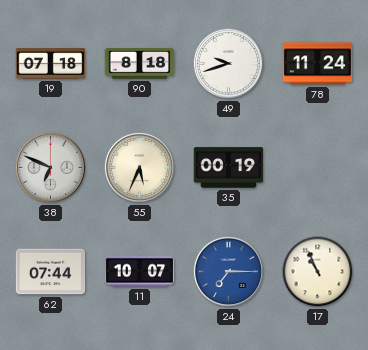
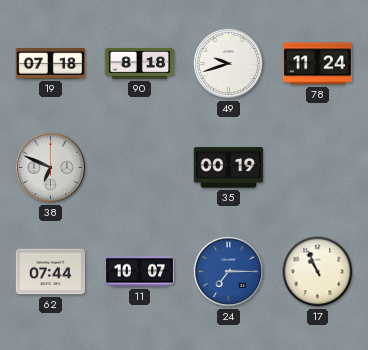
55: 5:34 -> none (139, 167)
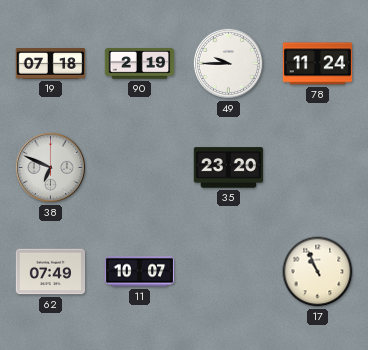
90: 8:18 -> 2:19 (140, 64)
49: 9:42 -> 9:45 (228, 63)
35: 00:19 -> 23:20 (229, 168)
62: 07:44 -> 07:49 (51, 272)
24: 7:15 -> none (228, 271)
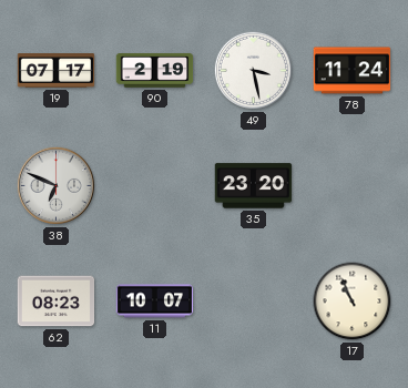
19: 07:18 -> 07:17 (57, 71)
49: 9:45 -> 3:28 (253, 70)
62: 07:49 -> 08:23 (57, 302)
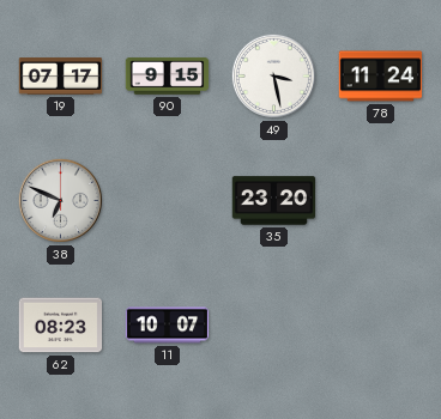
90: 2:19 -> 9:15 (168, 77)
17: 10:56 -> none (353, 302)
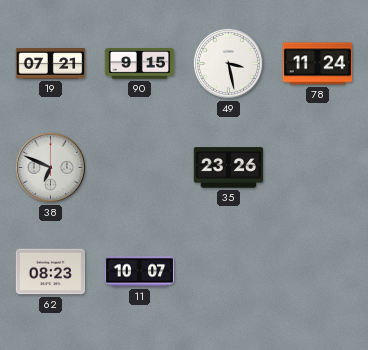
19: 07:17 -> 07:21 (51, 64)
35: 23:20 -> 23:26 (229, 168)
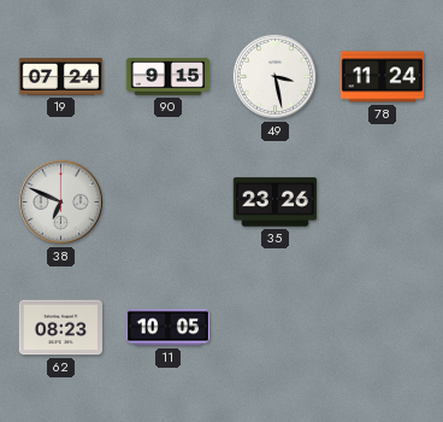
19: 07:21 -> 07:24 (61, 77)
11: 10:07 -> 10:05 (169, 328)
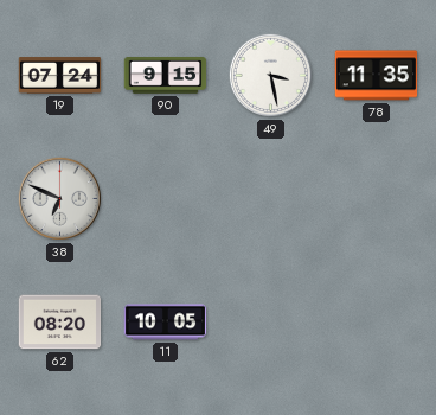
78: 11:24 -> 11:35 (377, 76)
35: 23:26 -> none (276, 203)
62: 08:23 -> 08:20 (60, 323)
